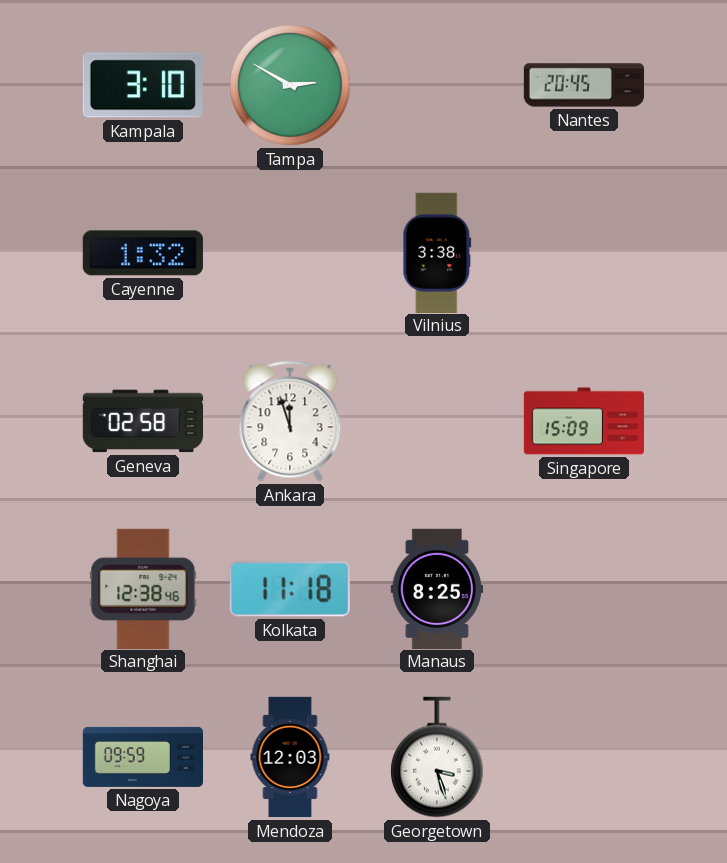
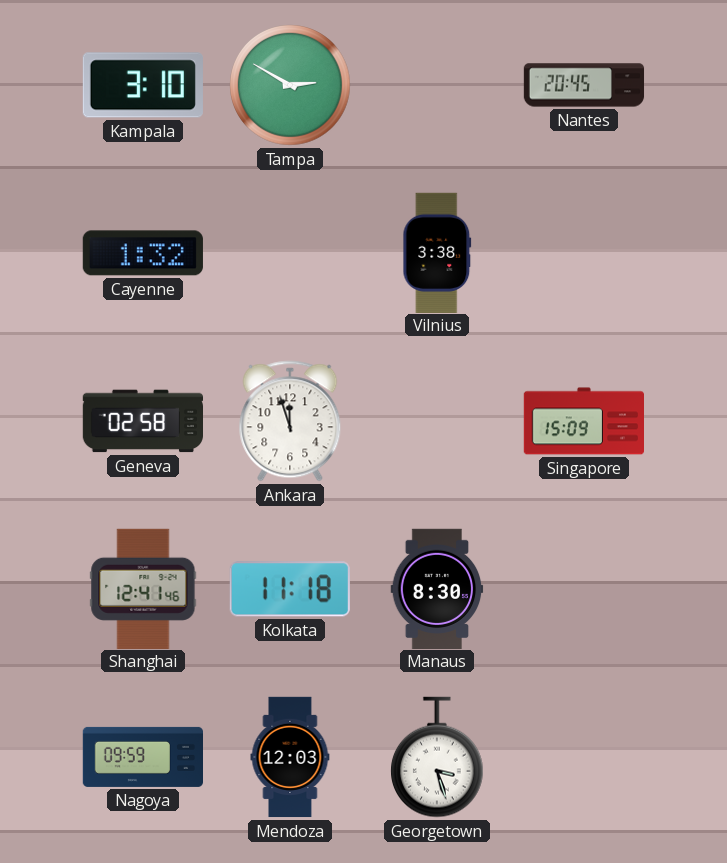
Shanghai: 12:38 -> 12:41 (143, 588)
Manaus: 8:25 -> 8:30 (437, 588)
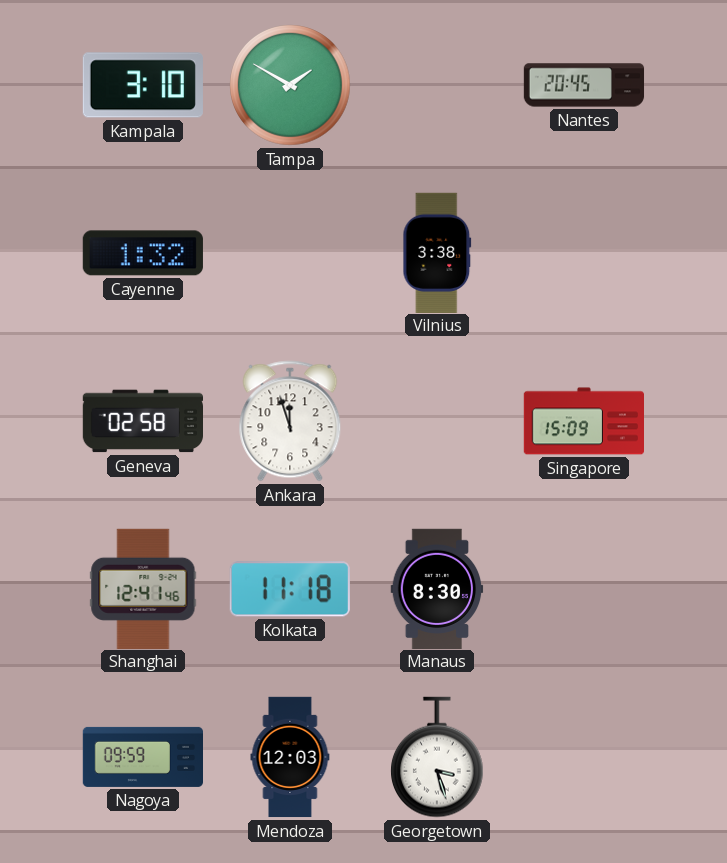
Tampa: 2:50 -> 1:50 (290, 85)
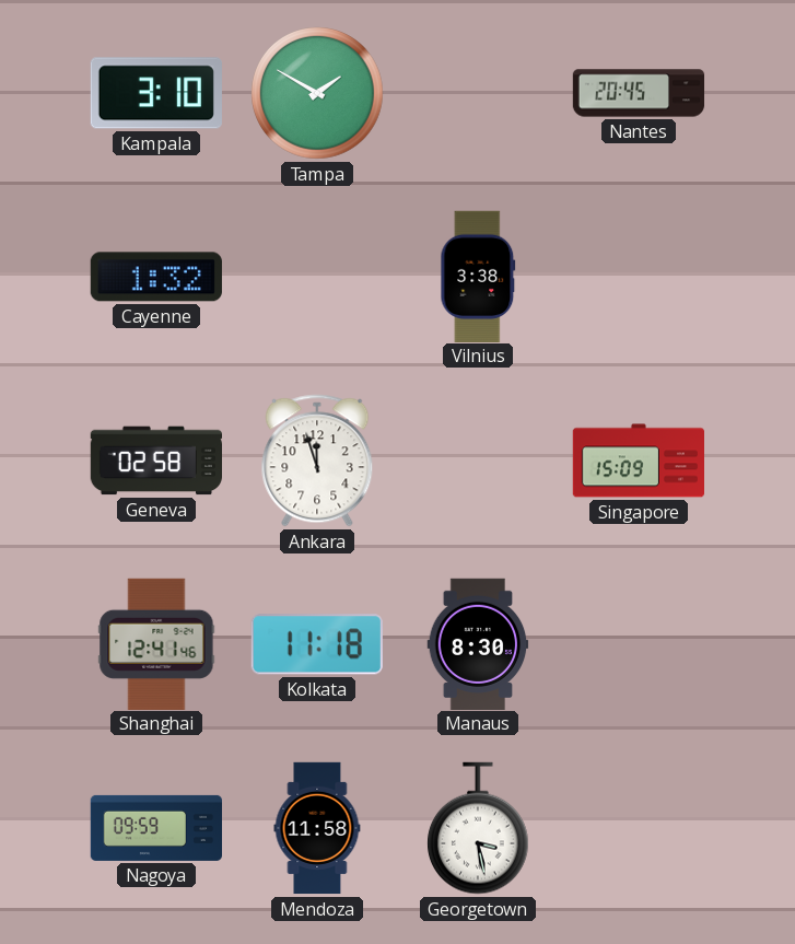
Mendoza: 12:03 -> 11:58 (317, 828)
Georgetown: 3:27 -> 3:28 (479, 828)
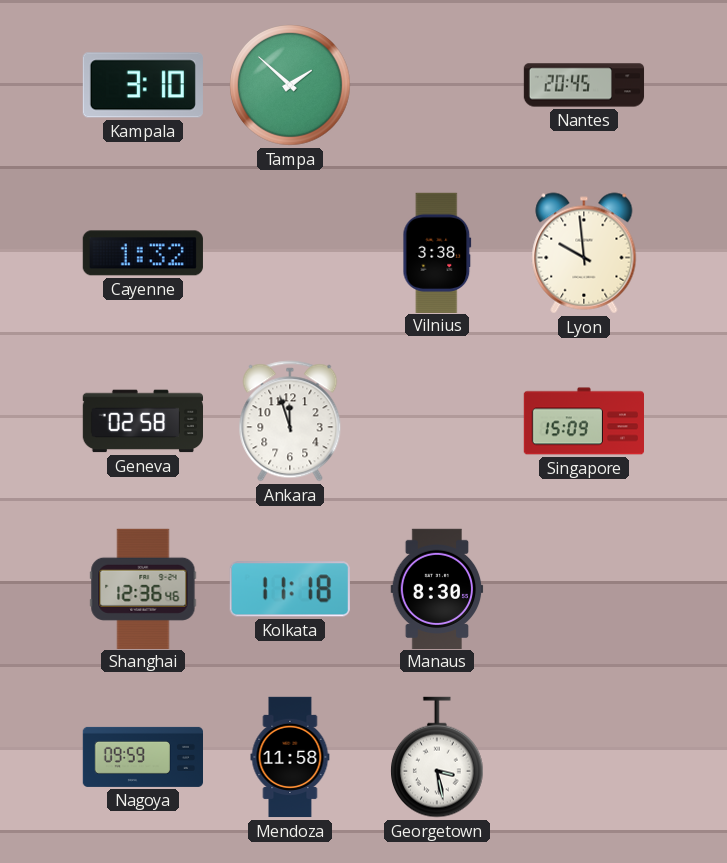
Tampa: 1:50 -> 1:52 (290, 85)
Lyon: none -> 9:59 (584, 253)
Shanghai: 12:41 -> 12:36 (143, 588)
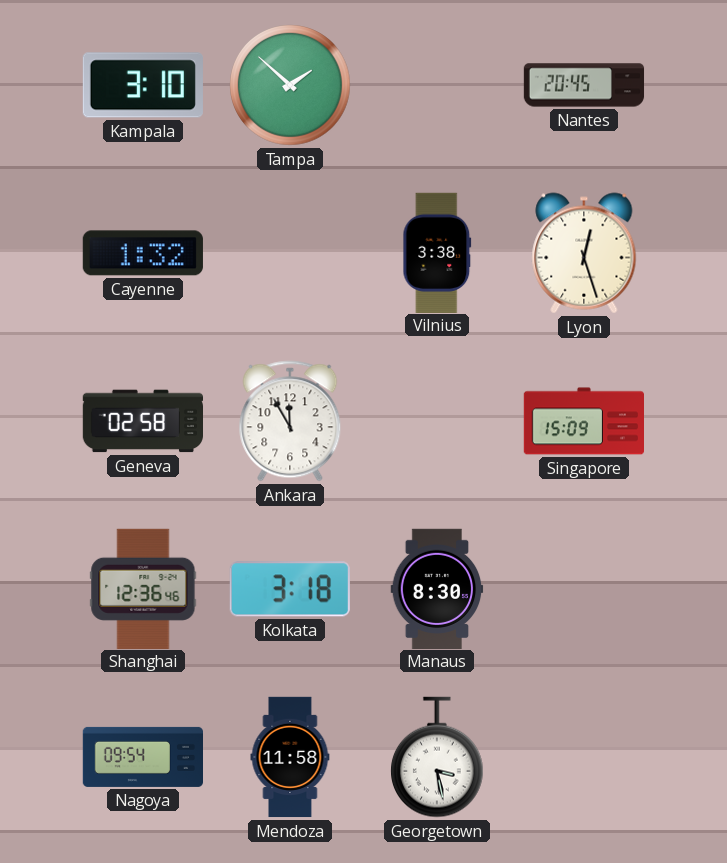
Lyon: 9:59 -> 12:27 (584, 253)
Ankara: 11:57 -> 11:55 (290, 421)
Kolkata: 11:18 -> 3:18 (290, 589)
Nagoya: 09:59 -> 09:54 (142, 757)
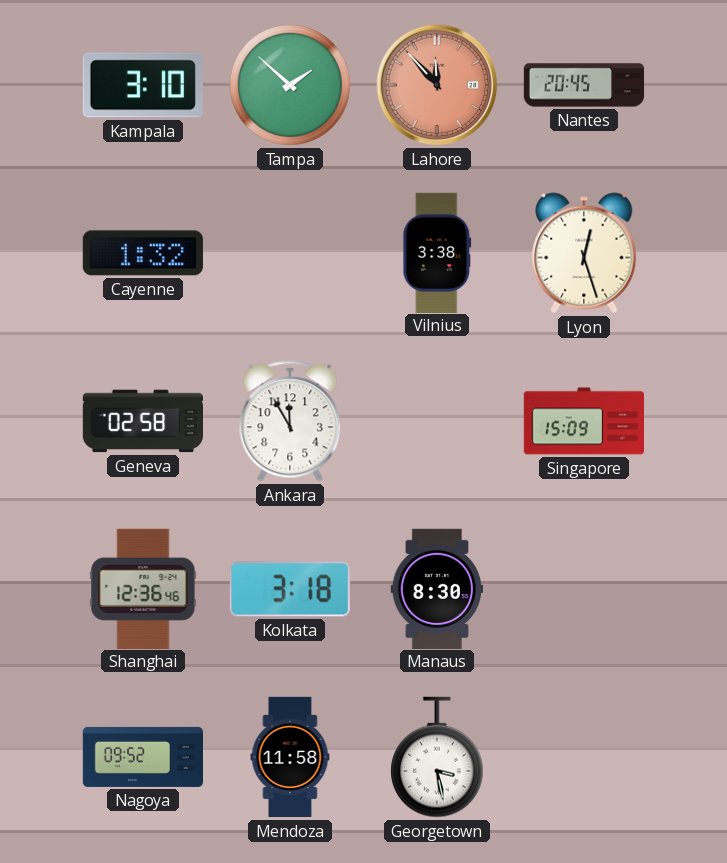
Lahore: none -> 11:53 (437, 85)
Nagoya: 09:54 -> 09:52 (142, 757)
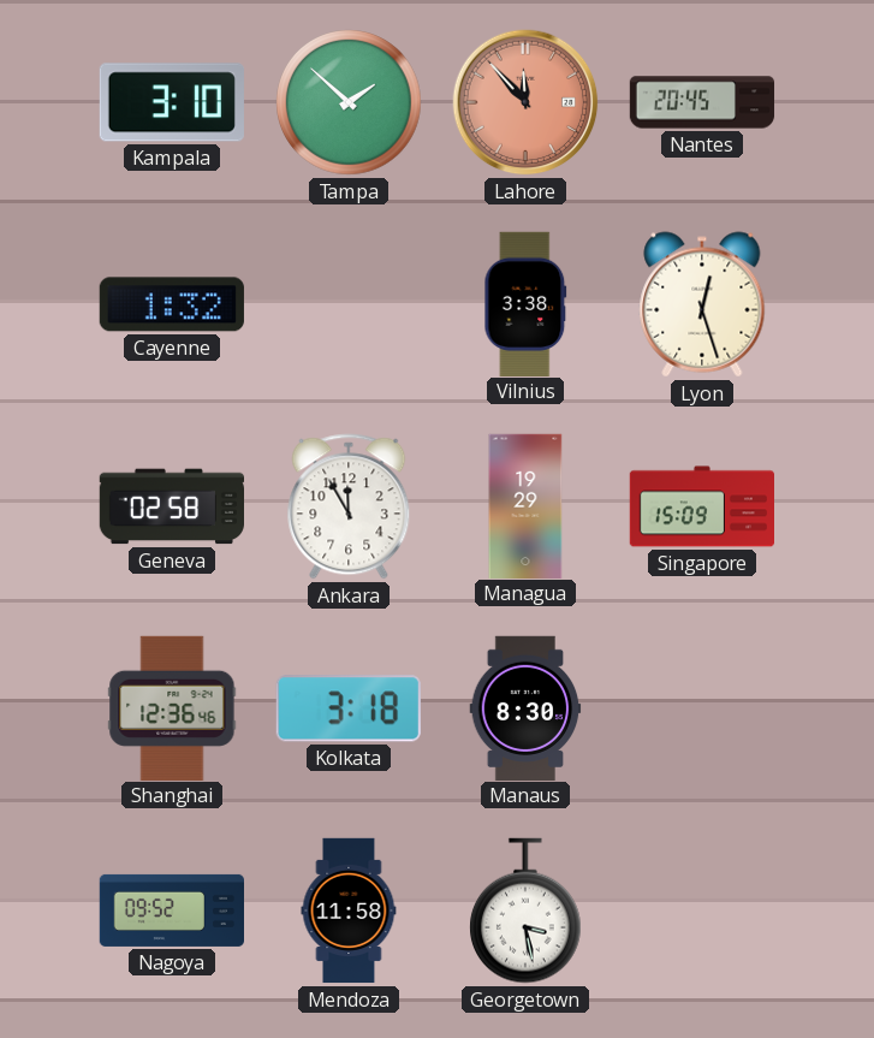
Managua: none -> 19:29 (525, 505)
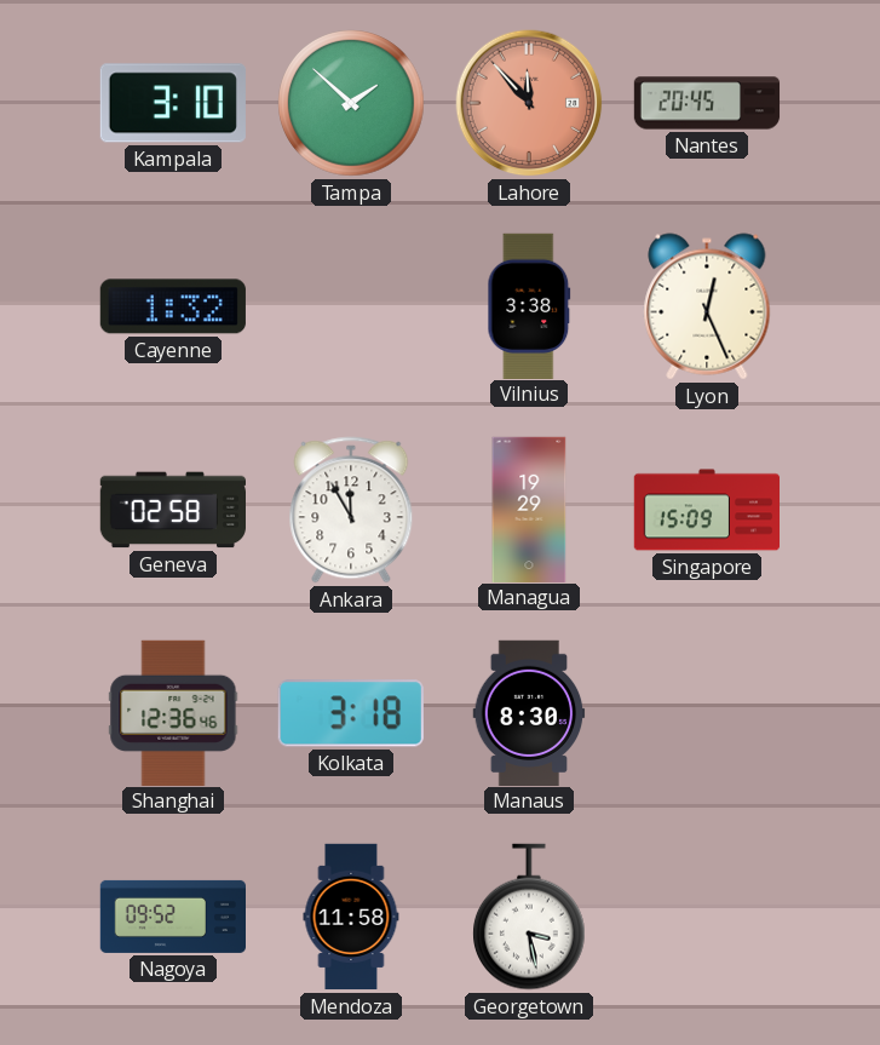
Lyon: 12:27 -> 12:26 (707, 306)
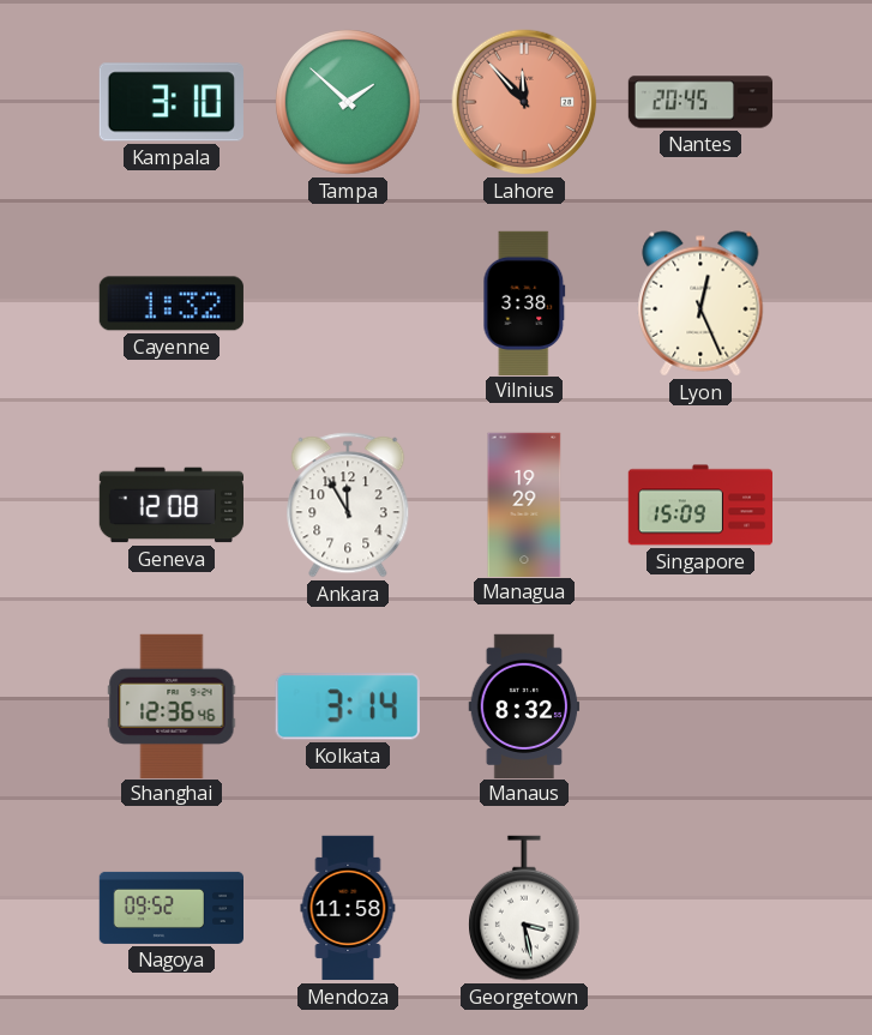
Geneva: 02:58 -> 12:08 (170, 505)
Kolkata: 3:18 -> 3:14 (348, 706)
Manaus: 8:30 -> 8:32 (524, 705)
